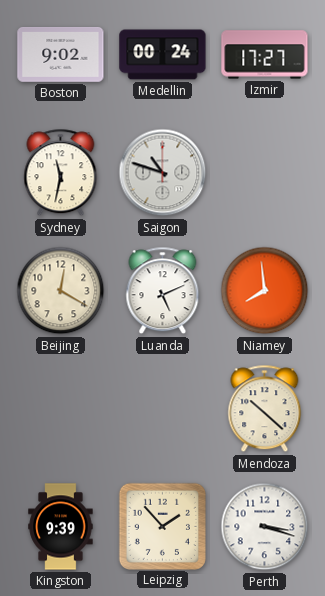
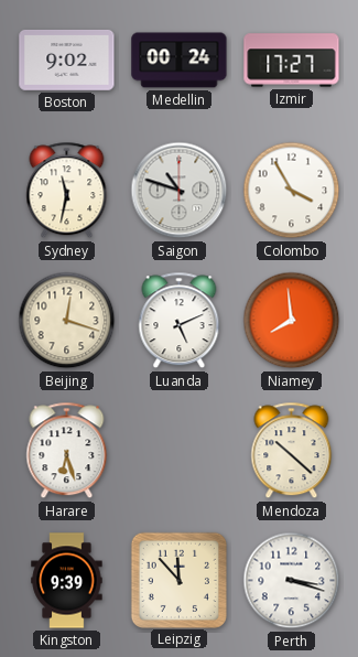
Colombo: none -> 3:55 (292, 191)
Beijing: 12:20 -> 12:18 (67, 321)
Harare: none -> 6:27 (67, 451)
Leipzig: 1:53 -> 11:53 (178, 580)
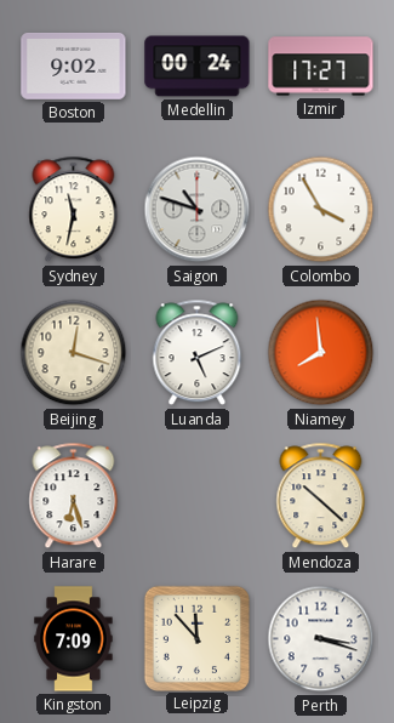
Kingston: 9:39 -> 7:09 (74, 639)
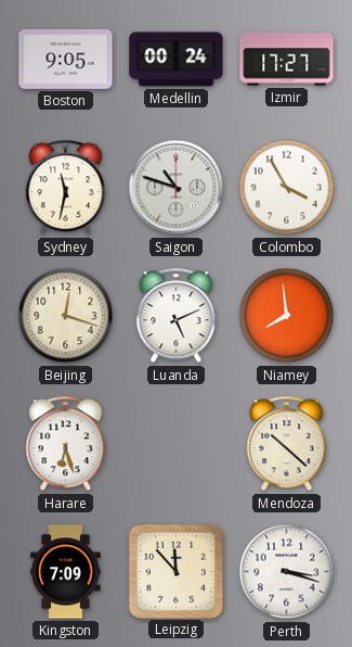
Boston: 9:02 -> 9:05 (66, 59)
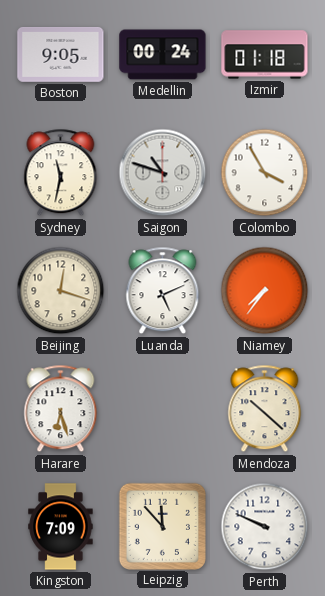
Izmir: 17:27 -> 01:18 (265, 55)
Niamey: 7:59 -> 7:36 (265, 291)
Perth: 3:18 -> 9:49 (265, 527)
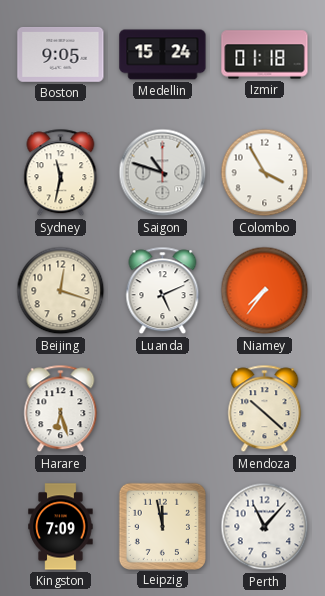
Medellin: 00:24 -> 15:24 (163, 55)
Leipzig: 11:53 -> 11:58 (162, 526)
Perth: 9:49 -> 11:07 (265, 527)
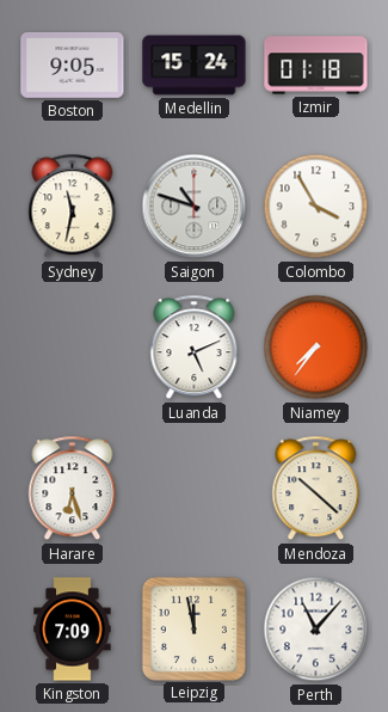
Beijing: 12:18 -> none (61, 291)
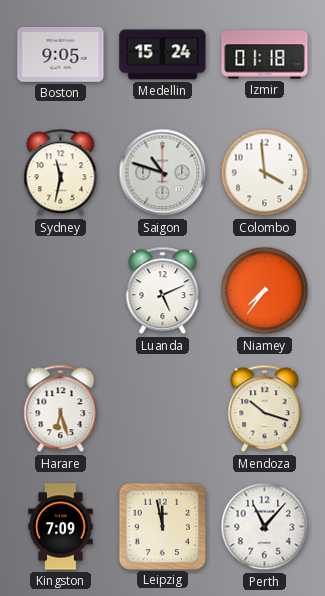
Colombo: 3:55 -> 3:59 (265, 173)
Mendoza: 10:22 -> 10:18 (265, 409)
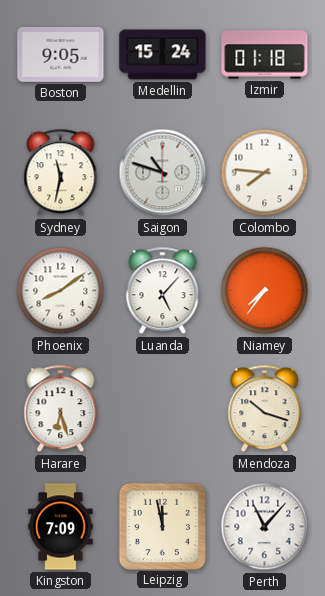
Colombo: 3:59 -> 7:46 (265, 173)
Phoenix: none -> 8:09 (61, 291)
Luanda: 5:11 -> 5:07 (163, 291)
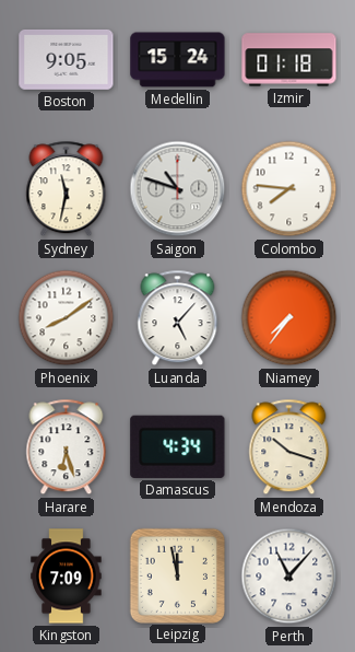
Damascus: none -> 4:34 (178, 446)
